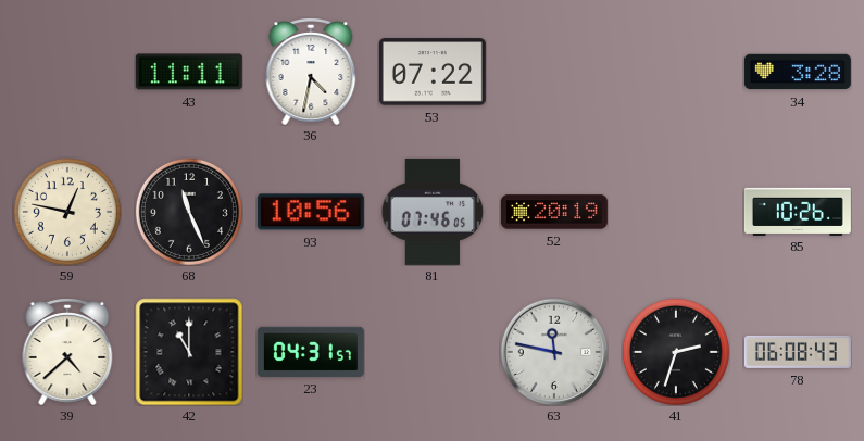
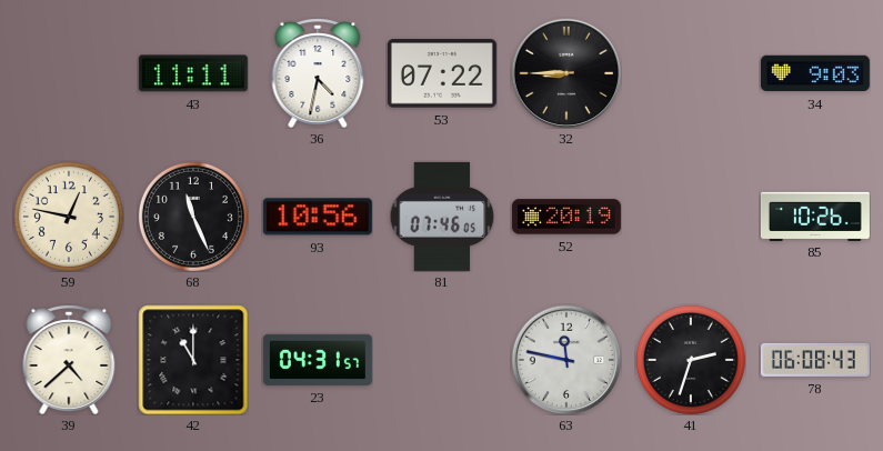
32: none -> 8:45 (565, 72)
34: 3:28 -> 9:03 (815, 73)
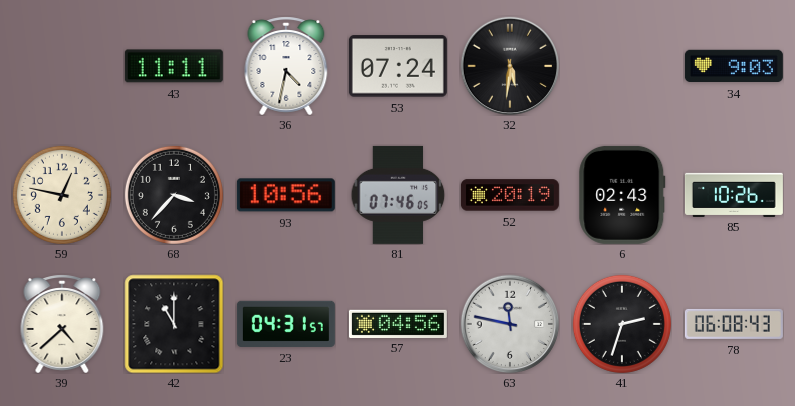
53: 07:22 -> 07:24 (398, 66)
32: 8:45 -> 5:31 (509, 65)
68: 11:26 -> 3:37 (174, 195)
6: none -> 02:43 (622, 195)
57: none -> 04:56 (398, 323)
